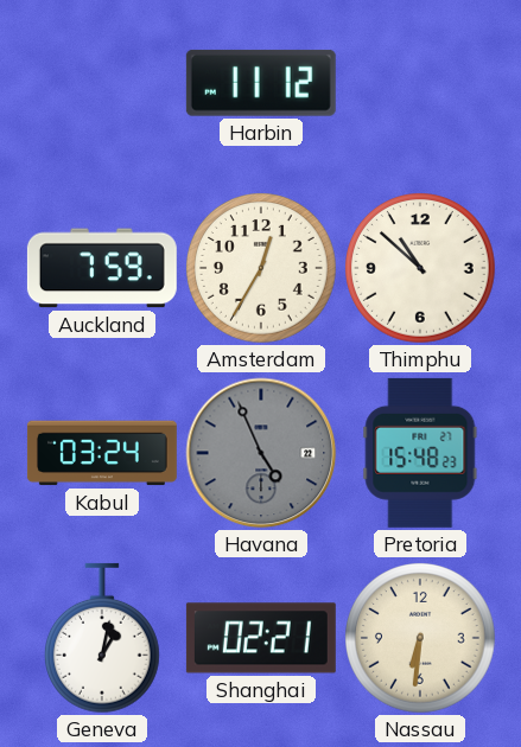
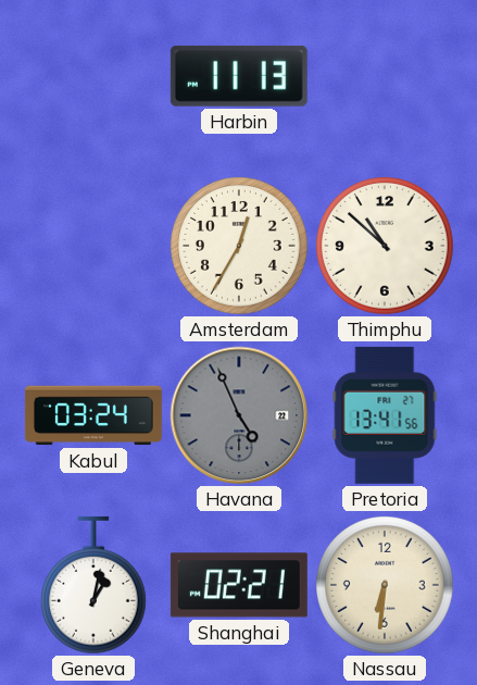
Harbin: 11:12 -> 11:13 (239, 76)
Auckland: 7:59 -> none (102, 268)
Pretoria: 15:48 -> 13:41 (385, 415)
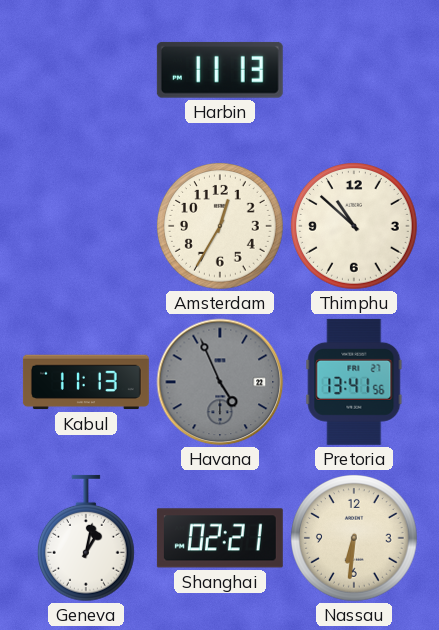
Kabul: 03:24 -> 11:13 (86, 382)
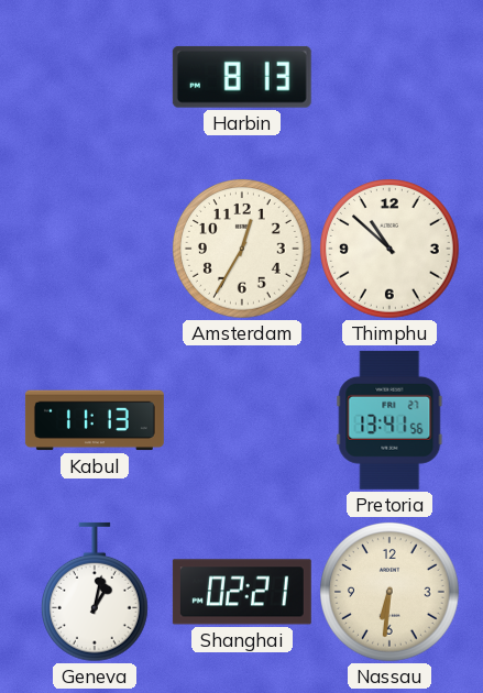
Harbin: 11:13 -> 8:13 (242, 77)
Havana: 4:56 -> none (220, 382)
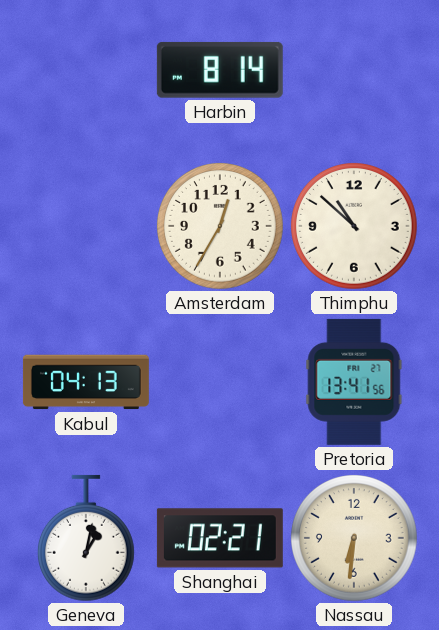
Harbin: 8:13 -> 8:14 (220, 70)
Kabul: 11:13 -> 04:13 (86, 382)
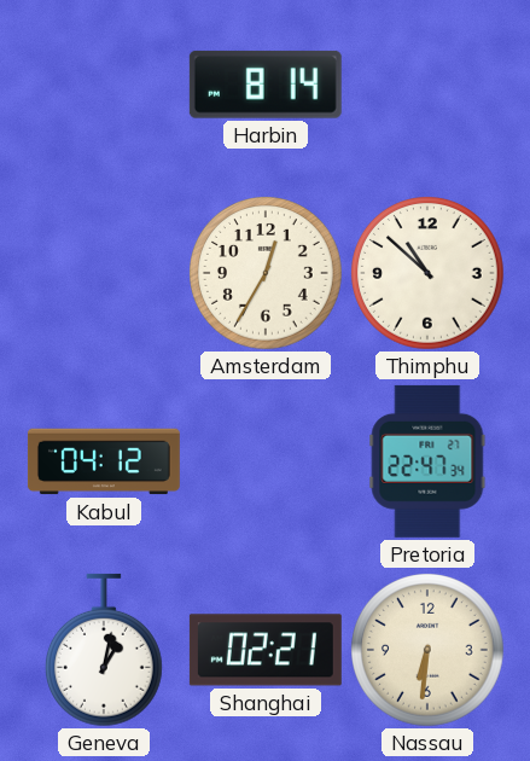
Kabul: 04:13 -> 04:12 (104, 461)
Pretoria: 13:41 -> 22:47 (427, 461)
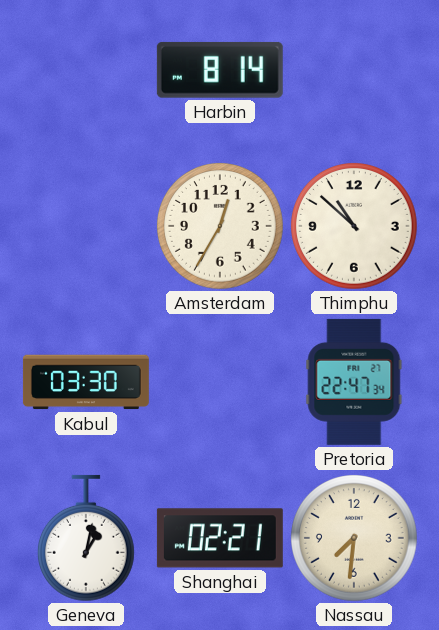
Kabul: 04:12 -> 03:30 (86, 382)
Nassau: 6:31 -> 7:31 (355, 539)
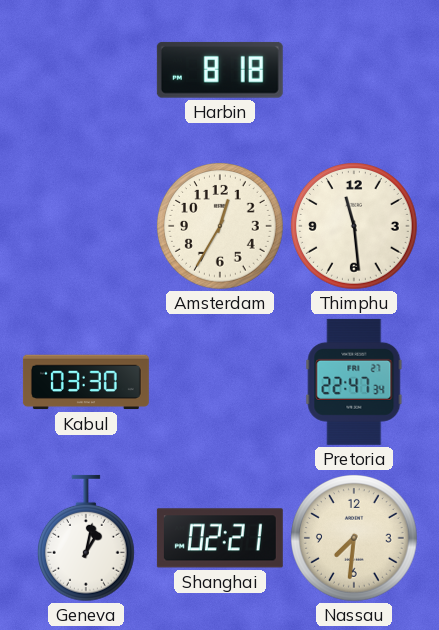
Harbin: 8:14 -> 8:18 (220, 70)
Thimphu: 10:52 -> 11:29 (355, 227)
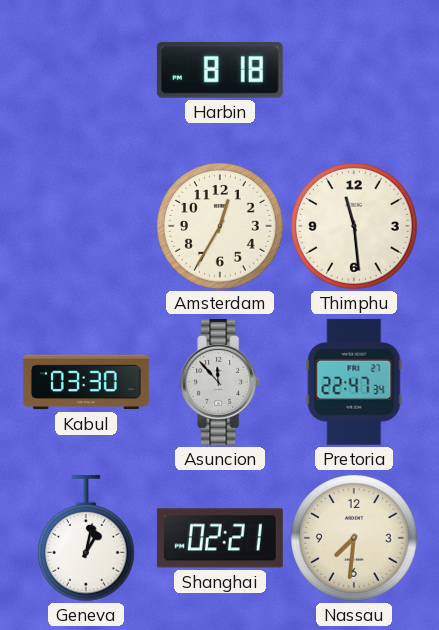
Asuncion: none -> 11:53 (221, 382)
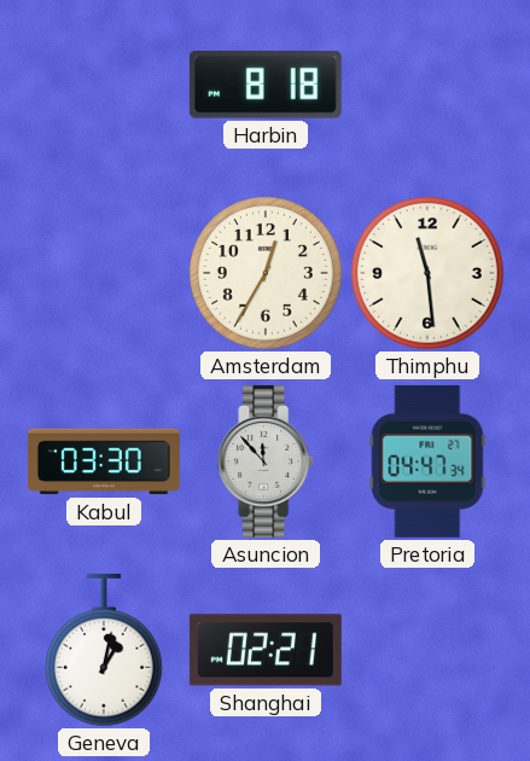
Pretoria: 22:47 -> 04:47 (427, 461)
Nassau: 7:31 -> none (355, 539)
